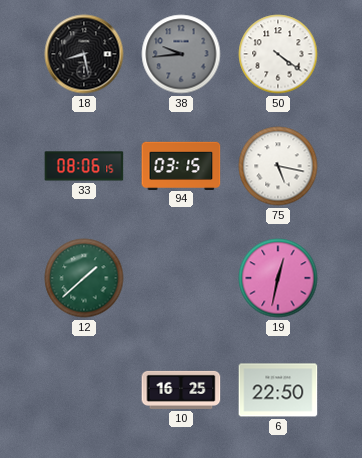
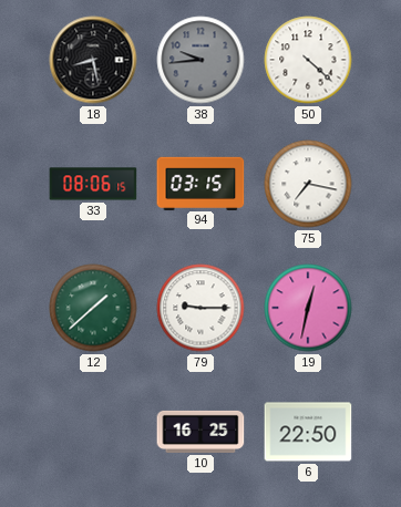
50: 4:21 -> 4:22 (308, 60)
75: 5:17 -> 7:17 (308, 184)
79: none -> 9:15 (200, 308)
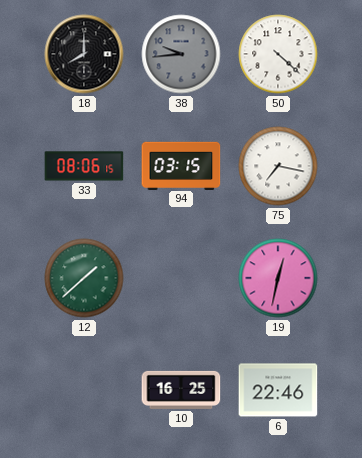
18: 8:28 -> 8:00 (84, 54)
79: 9:15 -> none (200, 308)
6: 22:50 -> 22:46 (278, 390)
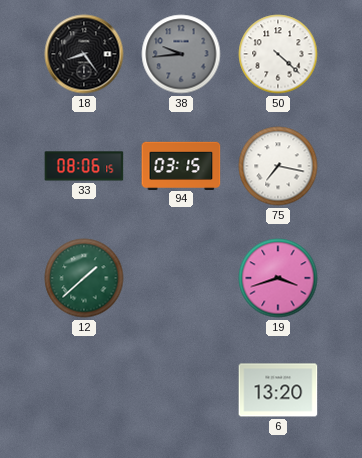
18: 8:00 -> 8:24 (84, 54)
19: 12:32 -> 3:42 (278, 278)
10: 16:25 -> none (181, 390)
6: 22:46 -> 13:20 (278, 390)
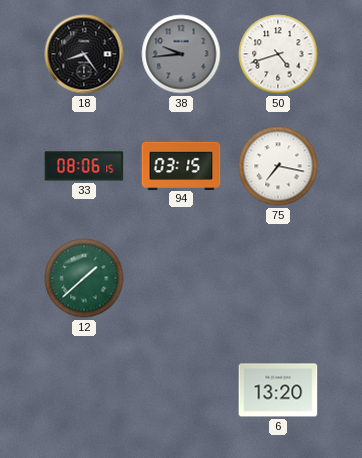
50: 4:22 -> 4:42 (278, 54)
19: 3:42 -> none (278, 278)
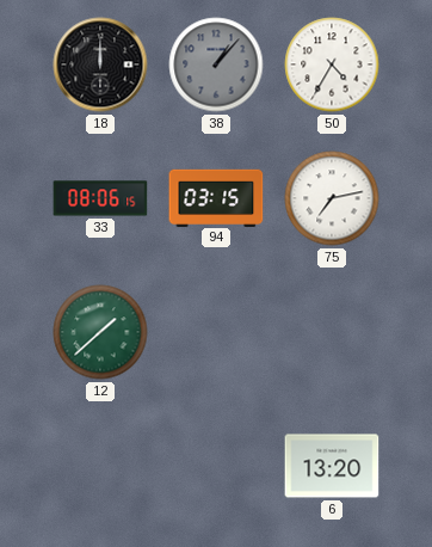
18: 8:24 -> 12:00 (100, 64)
38: 9:44 -> 1:07 (216, 64)
50: 4:42 -> 4:35 (332, 64)
75: 7:17 -> 7:13 (332, 198)
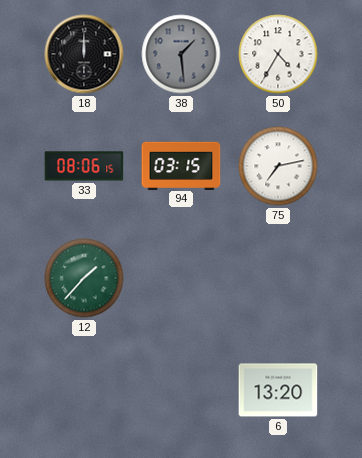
38: 1:07 -> 1:29 (181, 54)
12: 1:38 -> 1:37 (84, 278)
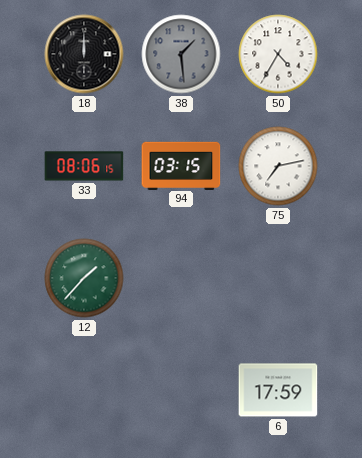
6: 13:20 -> 17:59 (278, 390)
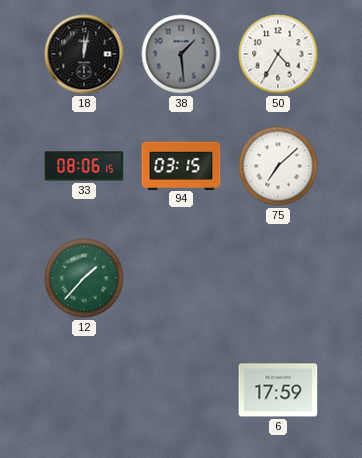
18: 12:00 -> 12:02 (84, 54)
75: 7:13 -> 7:08 (278, 166)
